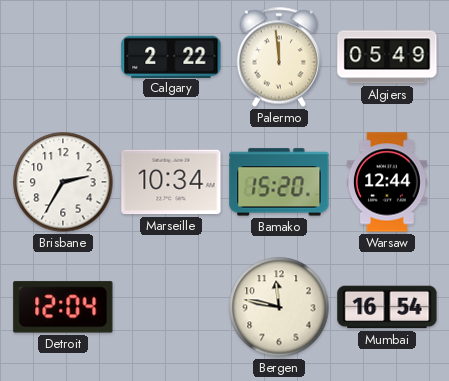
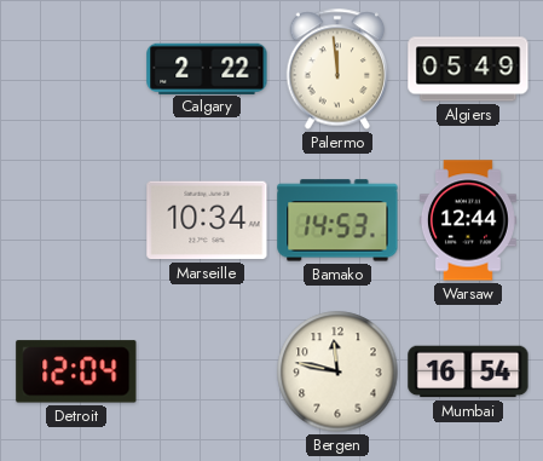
Brisbane: 2:35 -> none (63, 182)
Bamako: 15:20 -> 14:53 (337, 220)
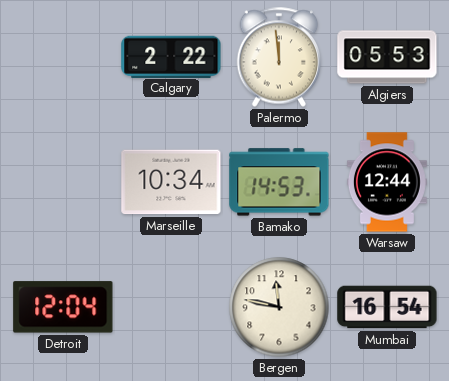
Algiers: 05:49 -> 05:53 (387, 57)
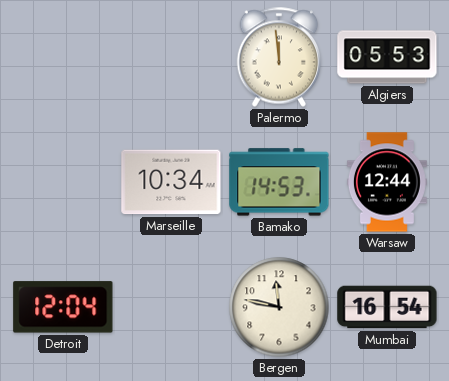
Calgary: 2:22 -> none (171, 56)
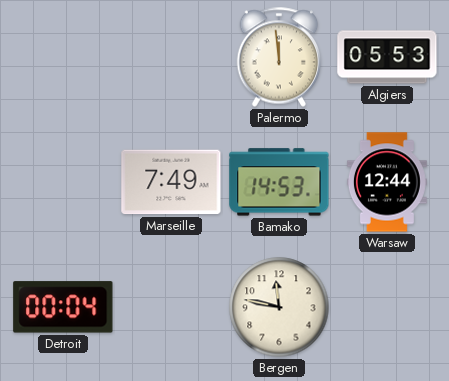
Marseille: 10:34 -> 7:49 (171, 182)
Detroit: 12:04 -> 00:04 (63, 307)
Mumbai: 16:54 -> none (387, 307)
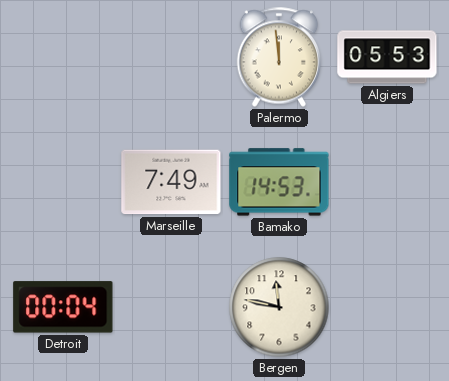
Warsaw: 12:44 -> none (387, 182)
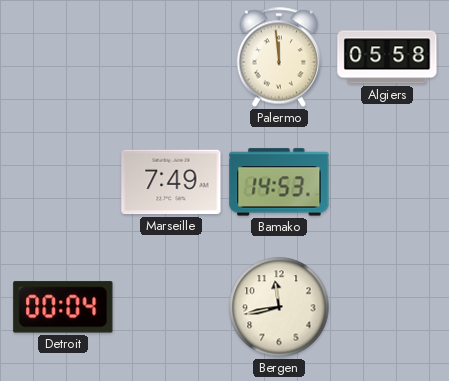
Algiers: 05:53 -> 05:58 (387, 57)
Bergen: 11:47 -> 11:43 (279, 307)
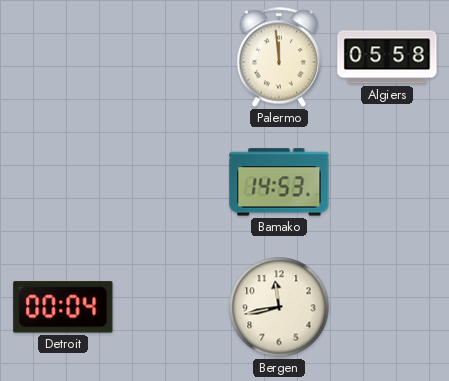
Marseille: 7:49 -> none (171, 182)
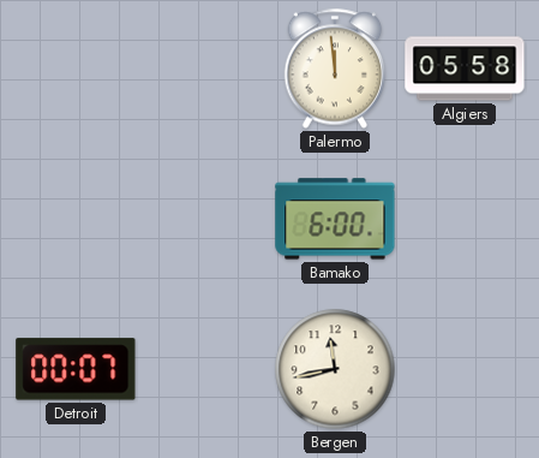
Bamako: 14:53 -> 6:00 (335, 219)
Detroit: 00:04 -> 00:07 (76, 369)
